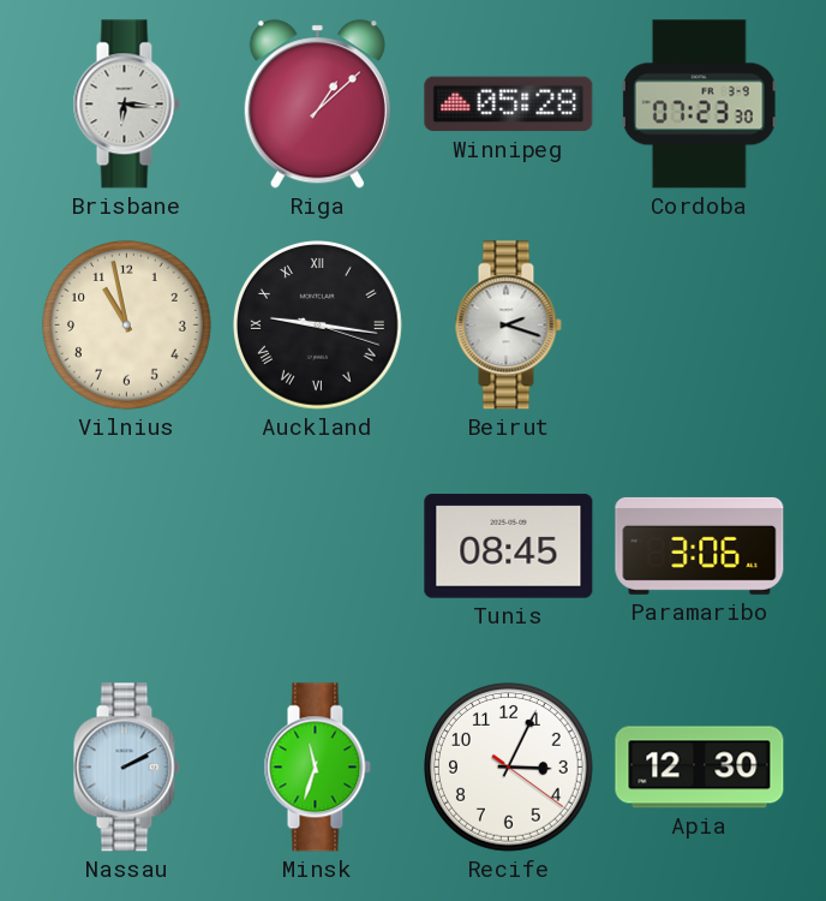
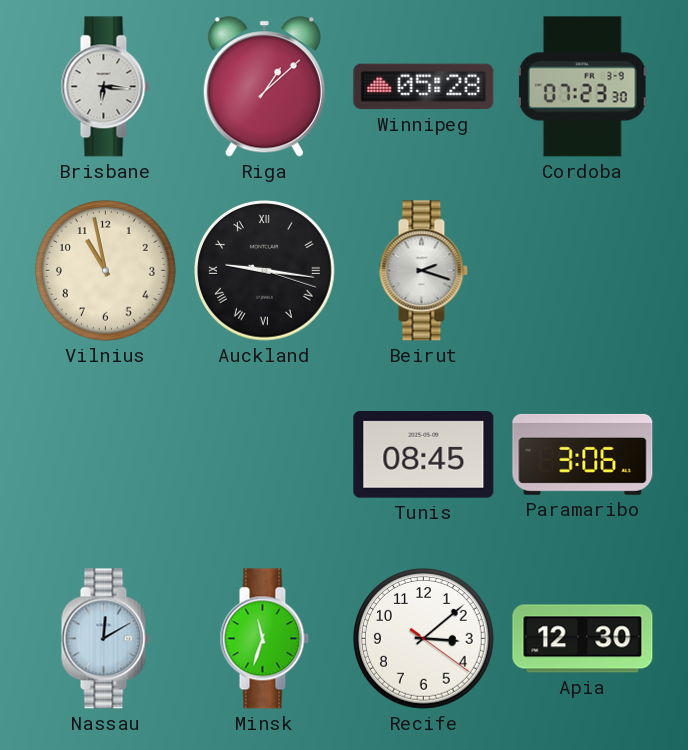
Nassau: 2:10 -> 12:10 (105, 639)
Recife: 3:04 -> 3:08 (424, 639)
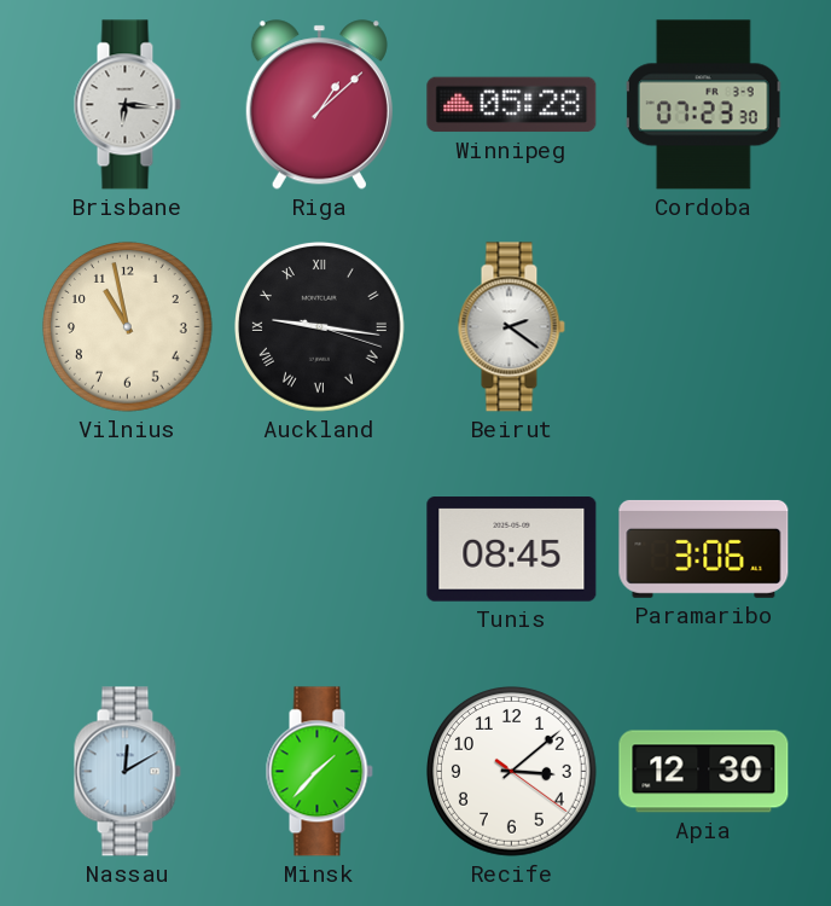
Beirut: 2:18 -> 2:21 (511, 327)
Minsk: 11:33 -> 1:37 (319, 772)
